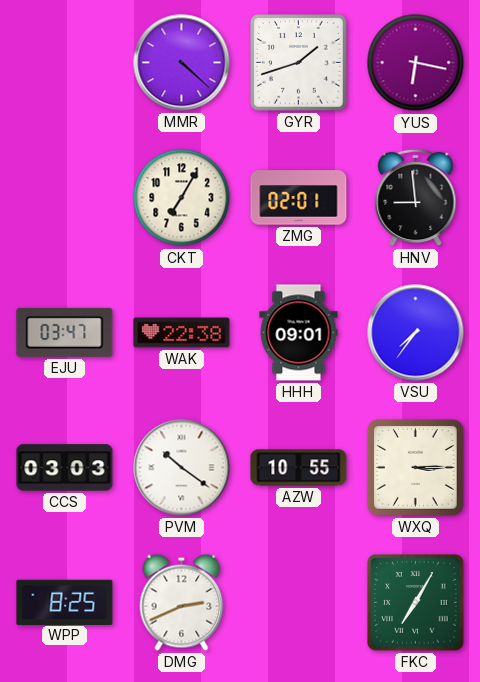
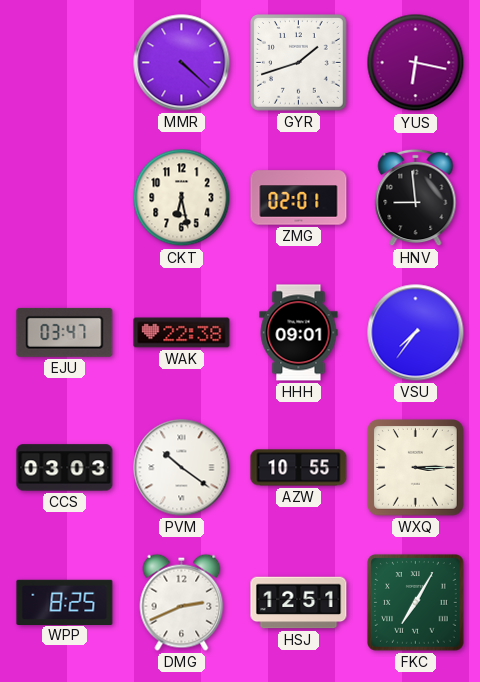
CKT: 7:05 -> 6:28 (182, 198)
HSJ: none -> 12:51 (299, 603)
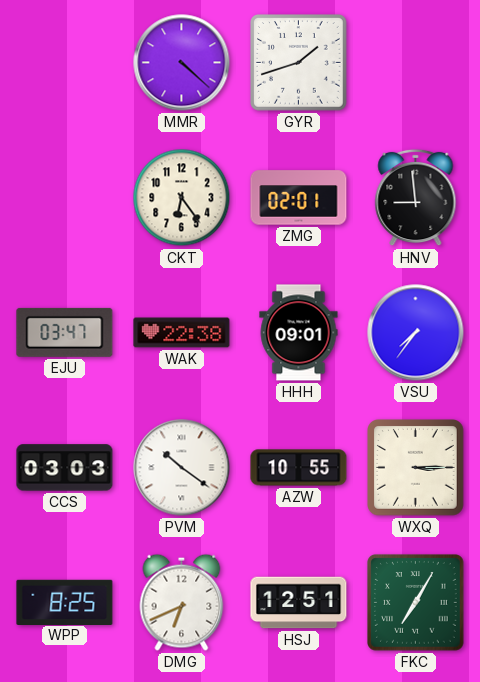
YUS: 6:17 -> none (416, 63)
CKT: 6:28 -> 6:24 (182, 198)
DMG: 2:41 -> 6:41 (182, 602)
